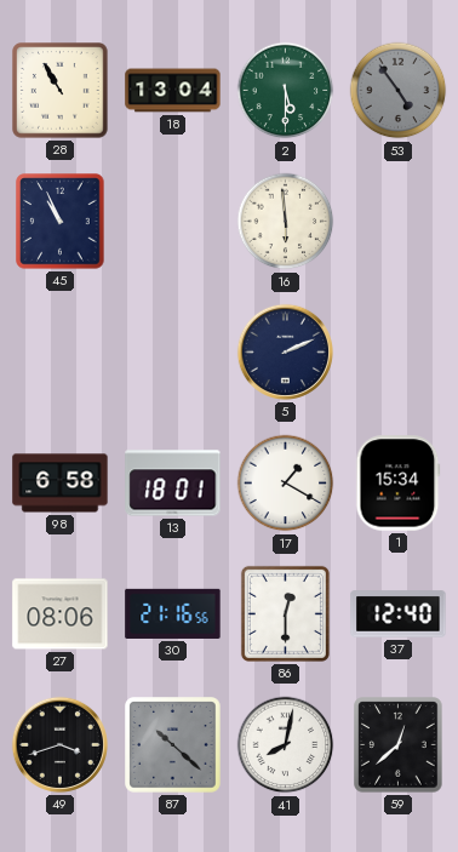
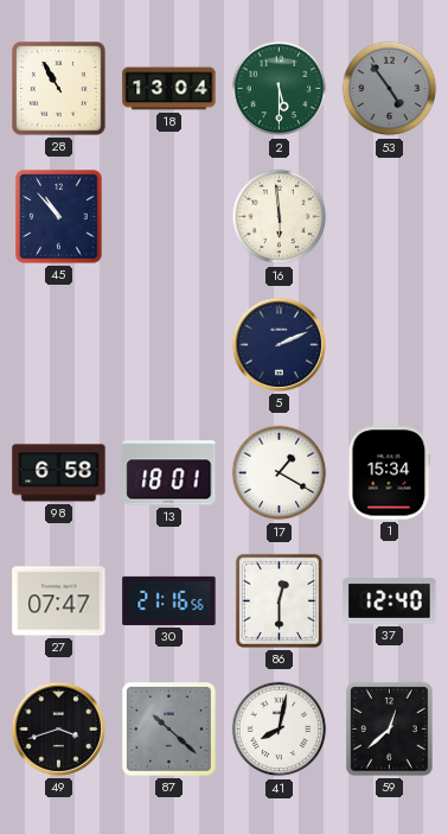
45: 10:56 -> 10:53 (59, 217)
27: 08:06 -> 07:47 (59, 601)
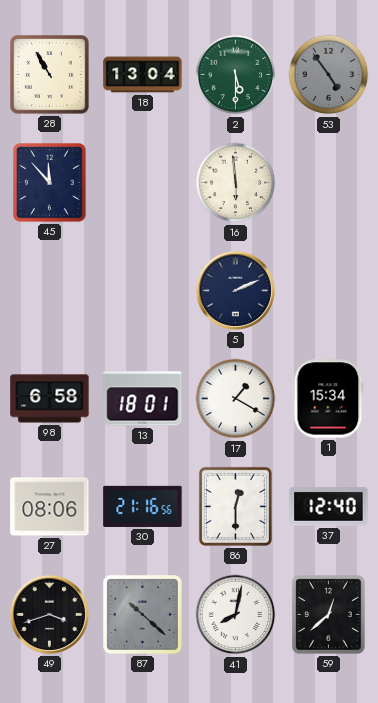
45: 10:53 -> 11:53 (50, 183)
27: 07:47 -> 08:06 (50, 507)
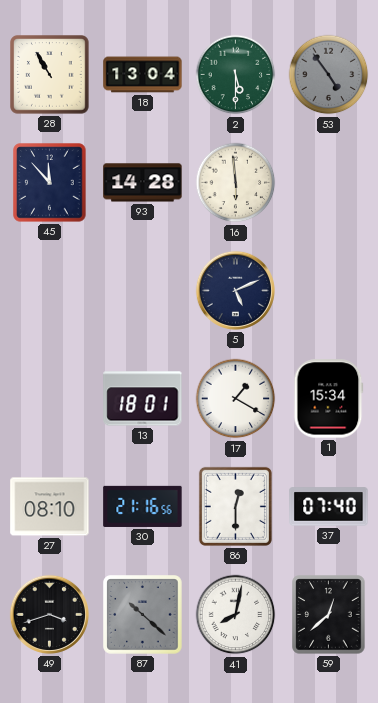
93: none -> 14:28 (143, 183)
5: 2:11 -> 5:11 (235, 290)
98: 6:58 -> none (50, 399)
27: 08:06 -> 08:10 (50, 507)
37: 12:40 -> 07:40 (329, 507)
